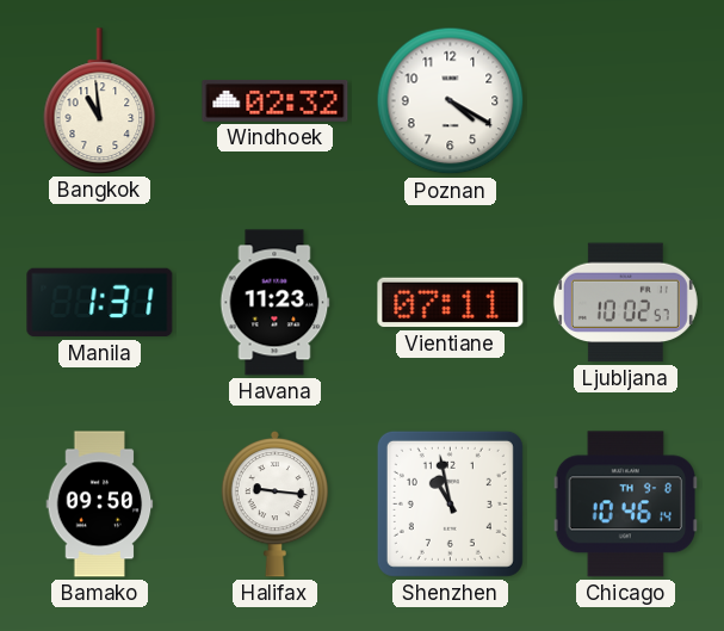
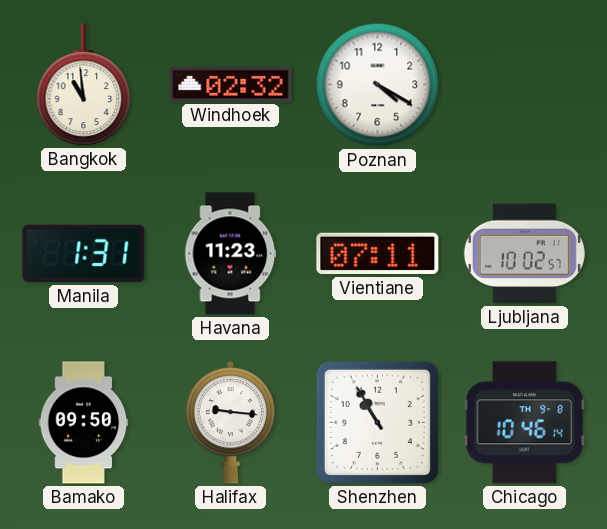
Shenzhen: 10:58 -> 10:55 (377, 422)
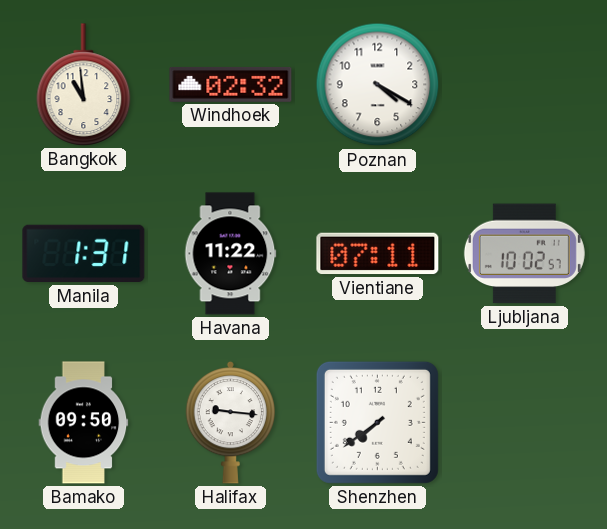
Havana: 11:23 -> 11:22 (231, 254)
Shenzhen: 10:55 -> 7:39 (377, 422)
Chicago: 10:46 -> none (524, 423)
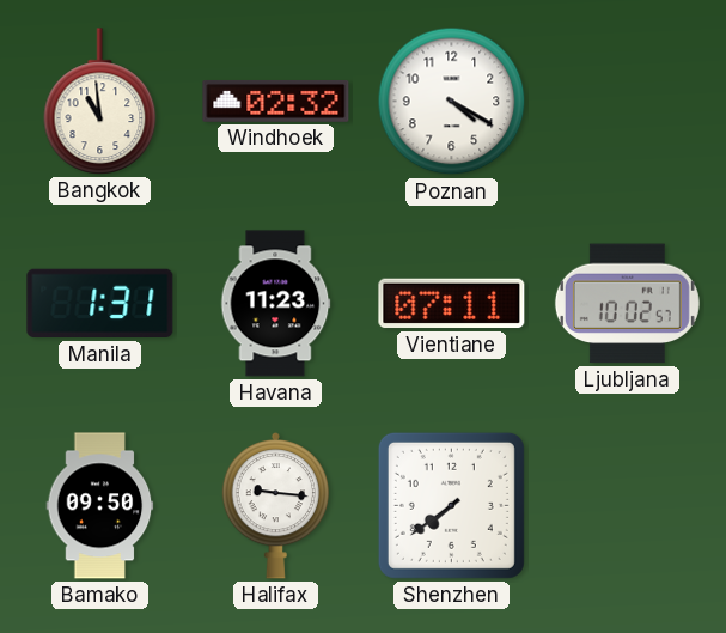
Havana: 11:22 -> 11:23 (276, 304)
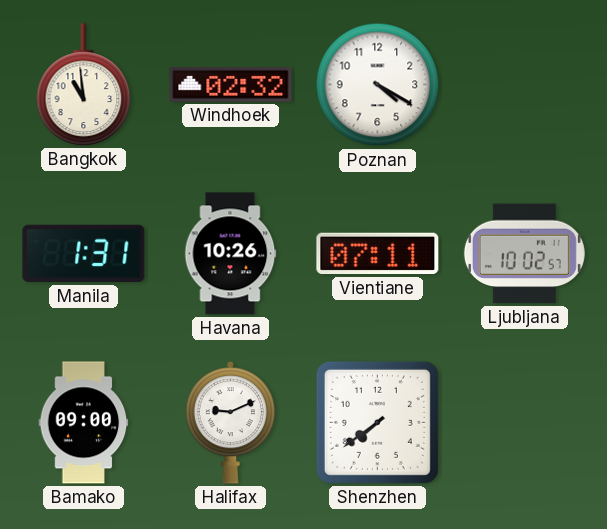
Havana: 11:23 -> 10:26 (231, 254)
Bamako: 09:50 -> 09:00 (84, 423)
Halifax: 9:16 -> 9:11 (231, 422)
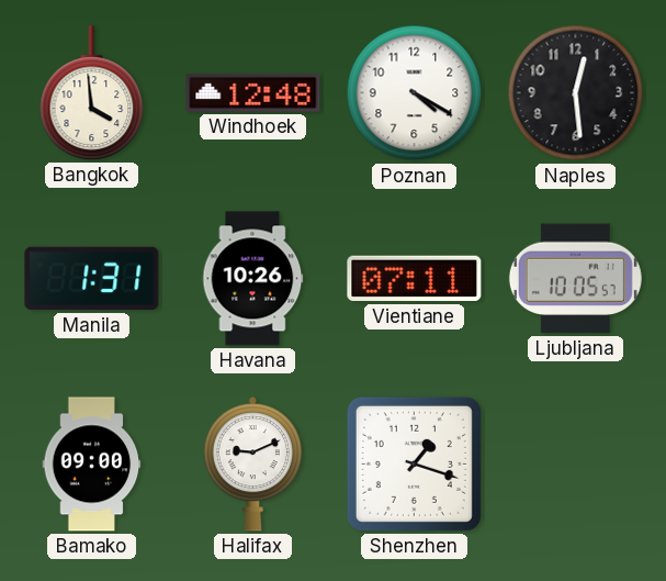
Bangkok: 10:59 -> 3:59 (92, 93)
Windhoek: 02:32 -> 12:48 (253, 92)
Naples: none -> 12:29 (576, 93)
Ljubljana: 10:02 -> 10:05 (575, 279)
Shenzhen: 7:39 -> 1:18 (414, 463)
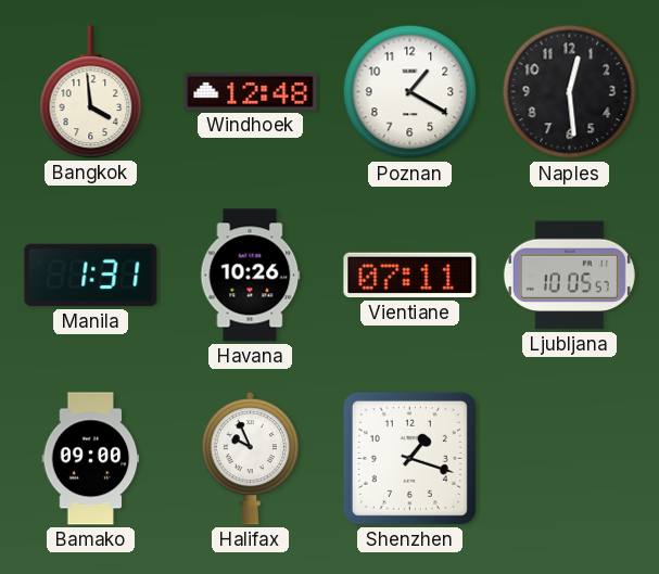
Poznan: 4:20 -> 1:20 (410, 92)
Halifax: 9:11 -> 9:56 (251, 458)
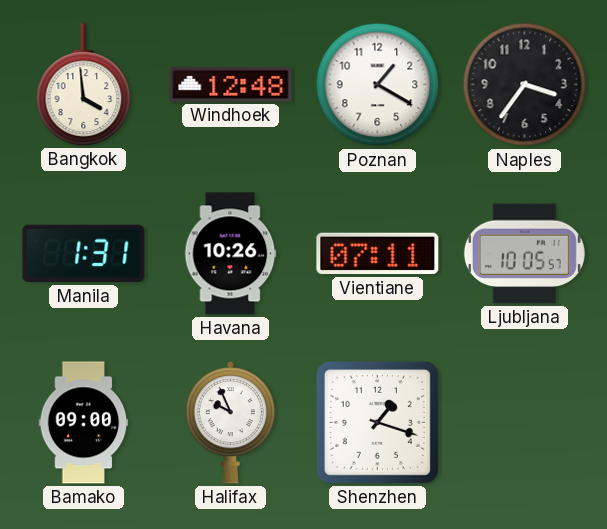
Naples: 12:29 -> 3:36 (525, 85)
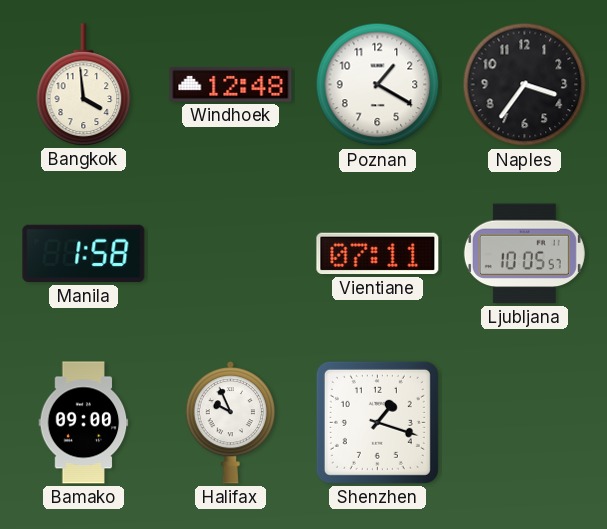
Manila: 1:31 -> 1:58 (84, 254)
Havana: 10:26 -> none (231, 254)
